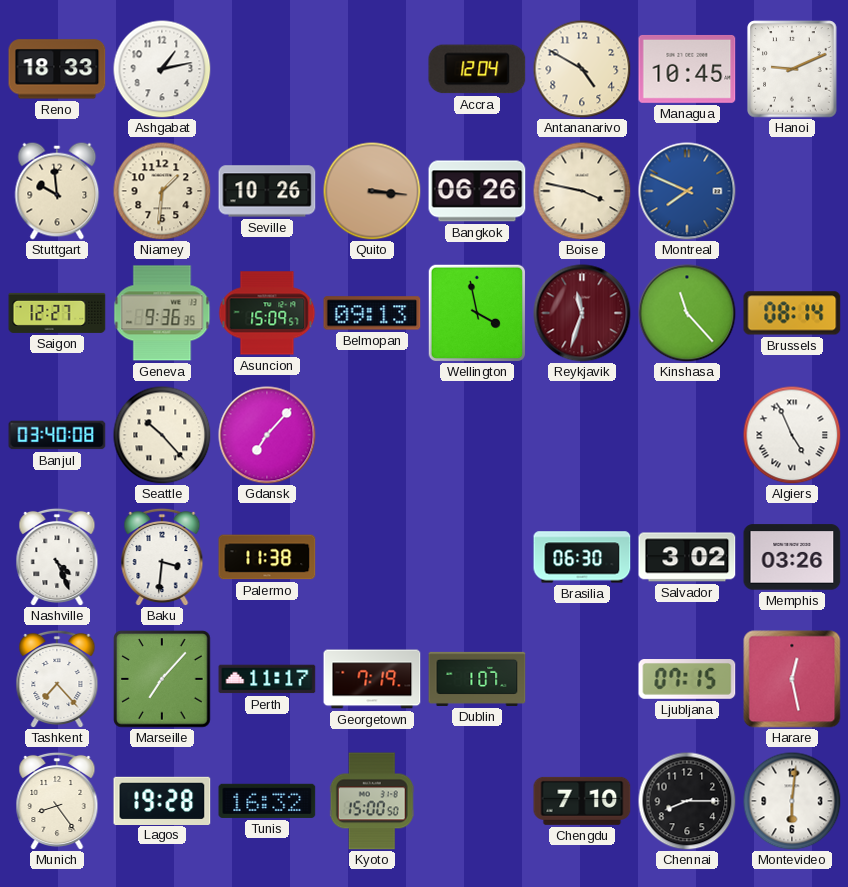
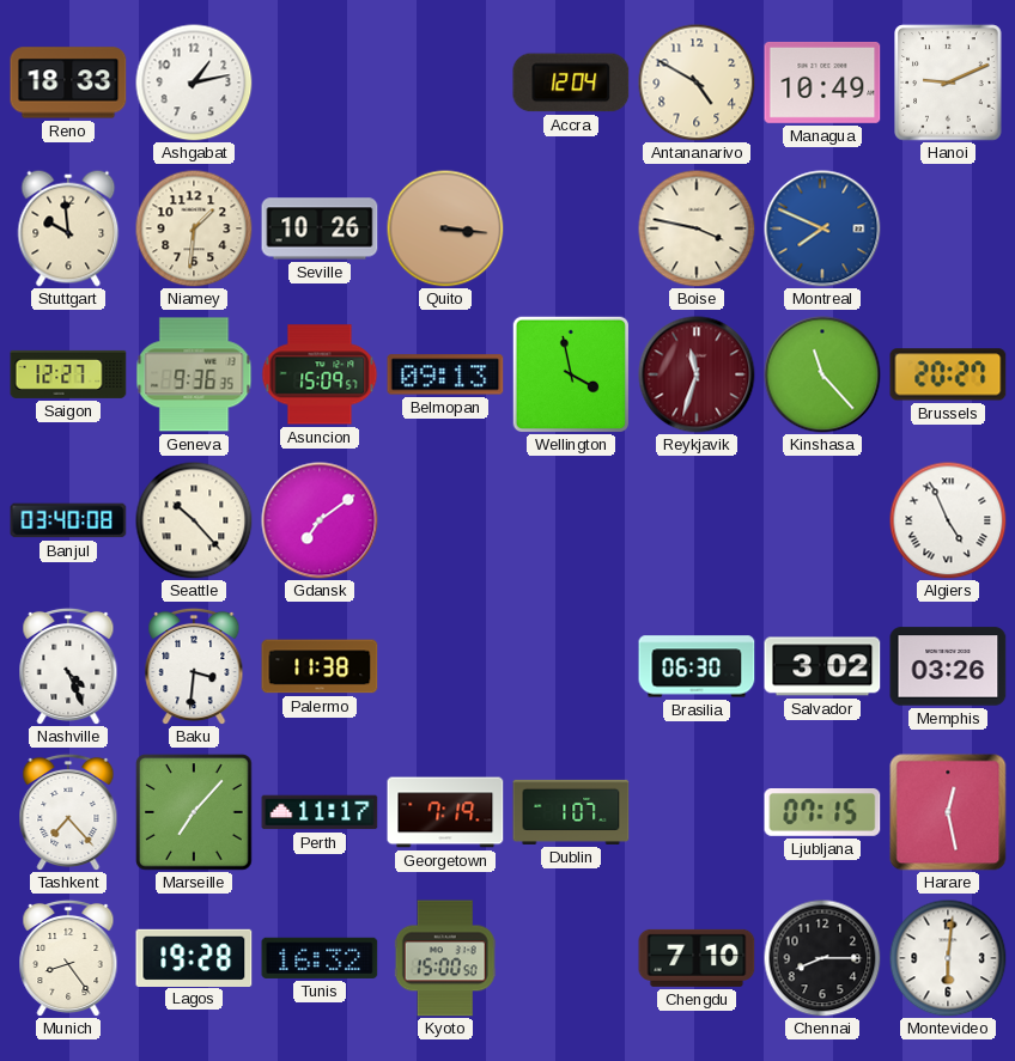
Managua: 10:45 -> 10:49 (822, 83)
Bangkok: 06:26 -> none (477, 191)
Brussels: 08:14 -> 20:27 (948, 374)
Gdansk: 7:07 -> 7:09 (320, 520)
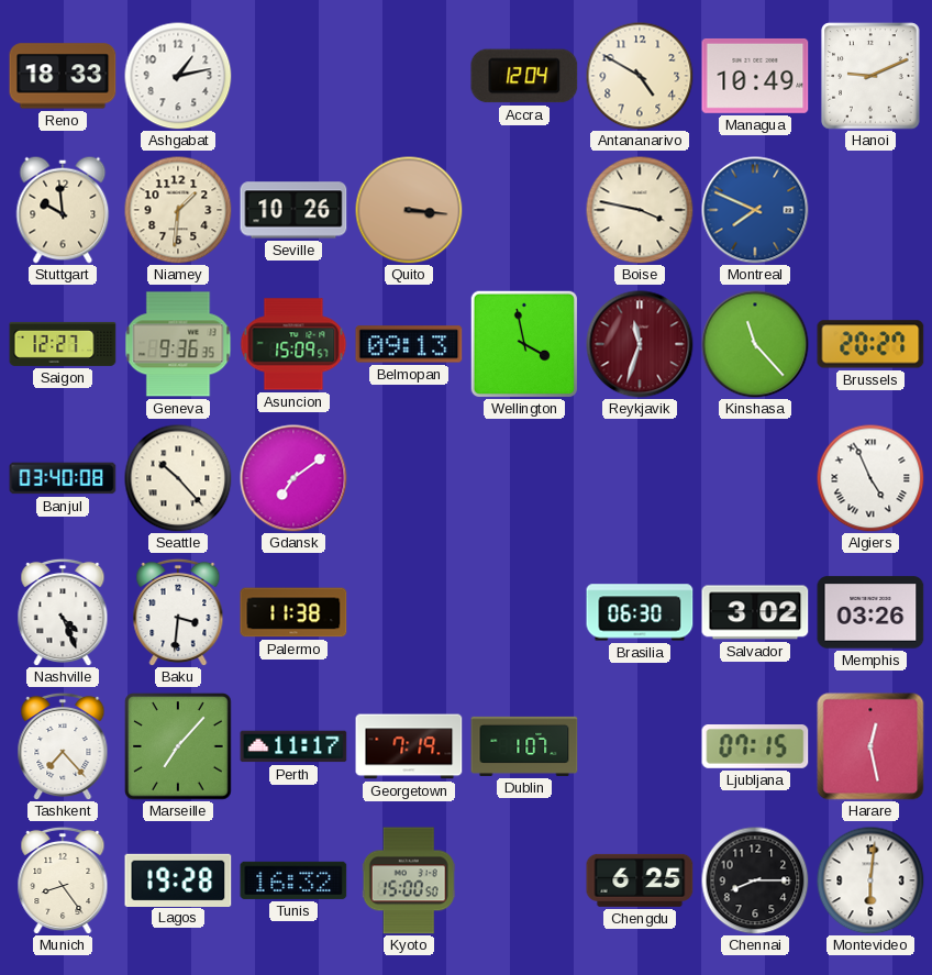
Chengdu: 7:10 -> 6:25 (640, 880)
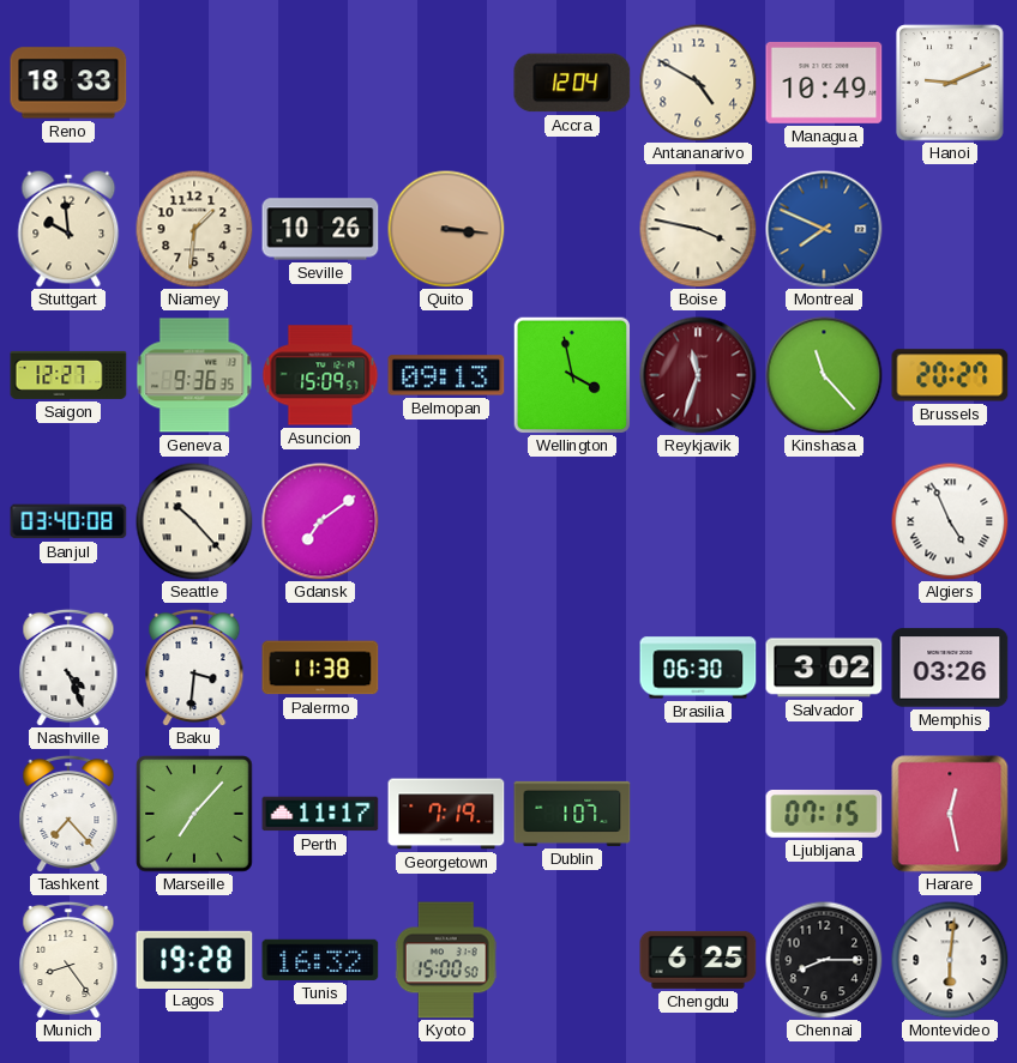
Ashgabat: 1:13 -> none (178, 76)
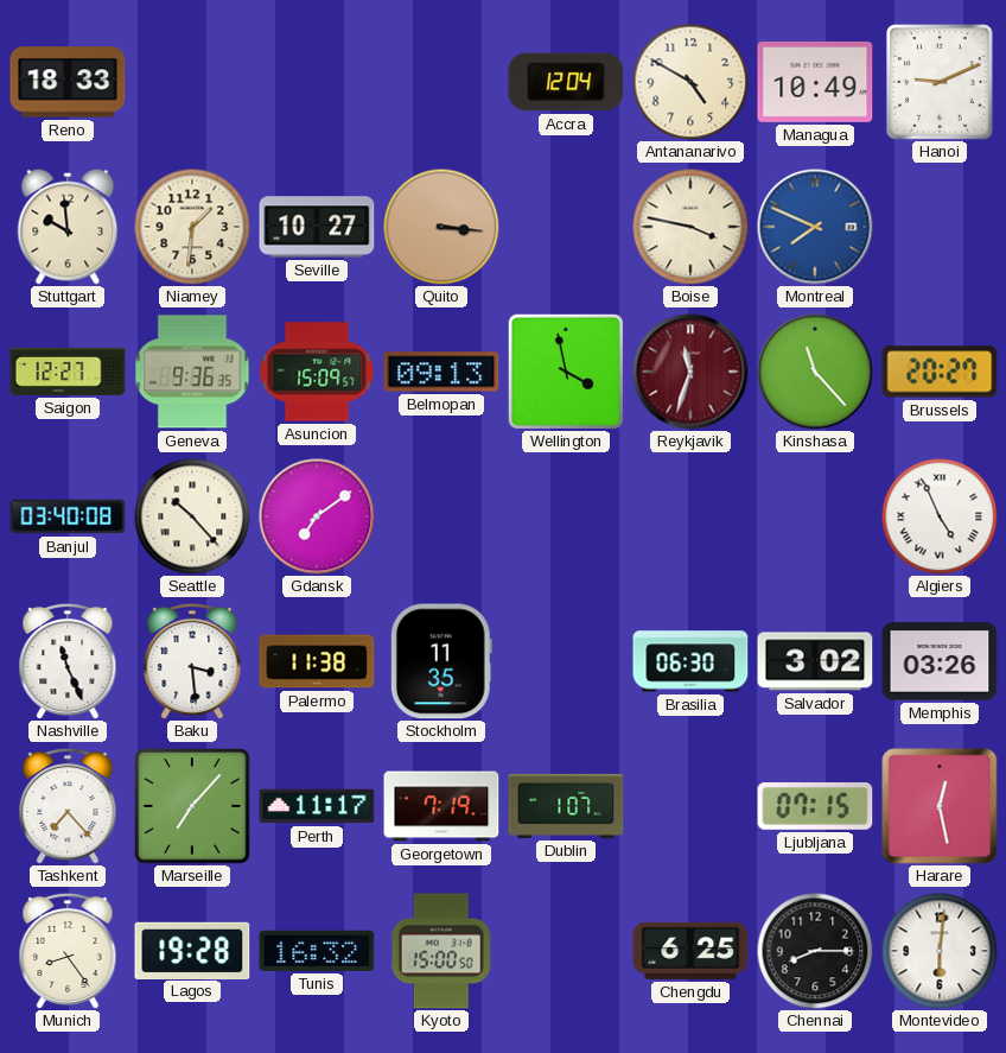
Seville: 10:26 -> 10:27 (317, 227)
Nashville: 4:26 -> 11:26 (68, 661)
Baku: 3:31 -> 3:29 (192, 661)
Stockholm: none -> 11:35 (441, 661)
